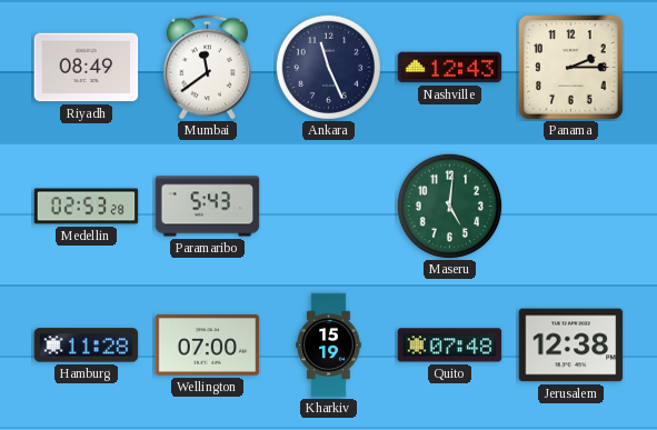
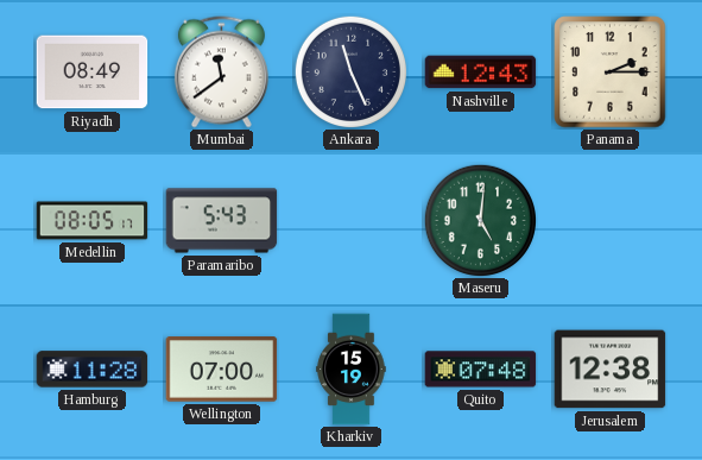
Medellin: 02:53 -> 08:05 (93, 221)
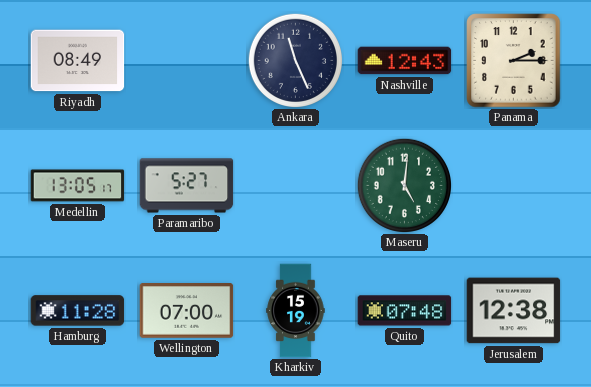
Mumbai: 11:39 -> none (221, 73)
Medellin: 08:05 -> 13:05 (78, 186)
Paramaribo: 5:43 -> 5:27 (187, 186)
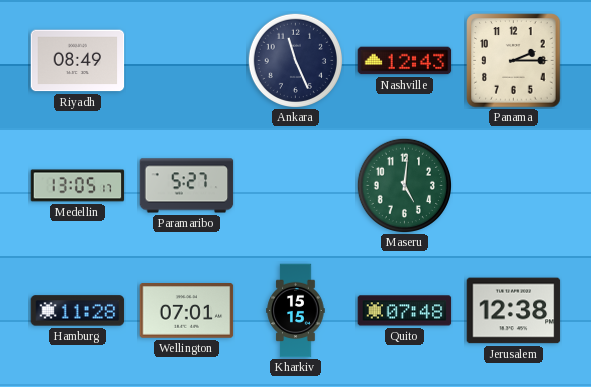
Wellington: 07:00 -> 07:01 (187, 311)
Kharkiv: 15:19 -> 15:15 (296, 311)
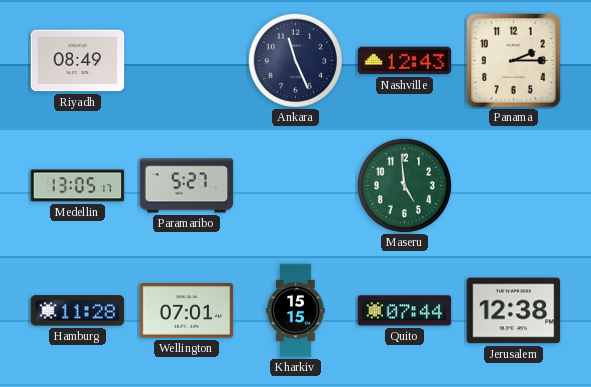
Maseru: 5:01 -> 4:59 (404, 185)
Quito: 07:48 -> 07:44 (405, 311)
